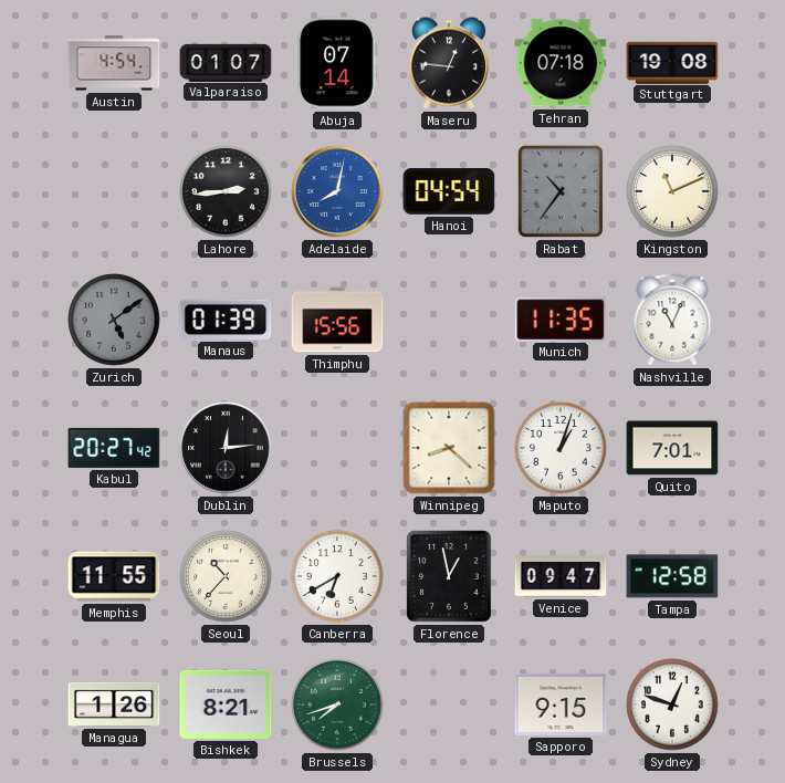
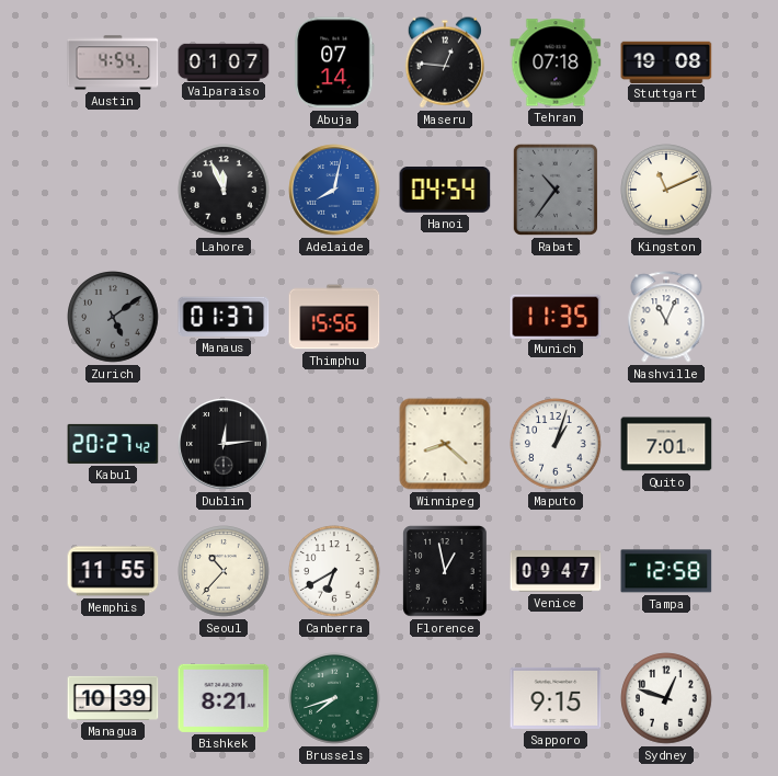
Lahore: 2:44 -> 11:56 (224, 190)
Manaus: 01:39 -> 01:37 (224, 317)
Managua: 1:26 -> 10:39 (113, 698)
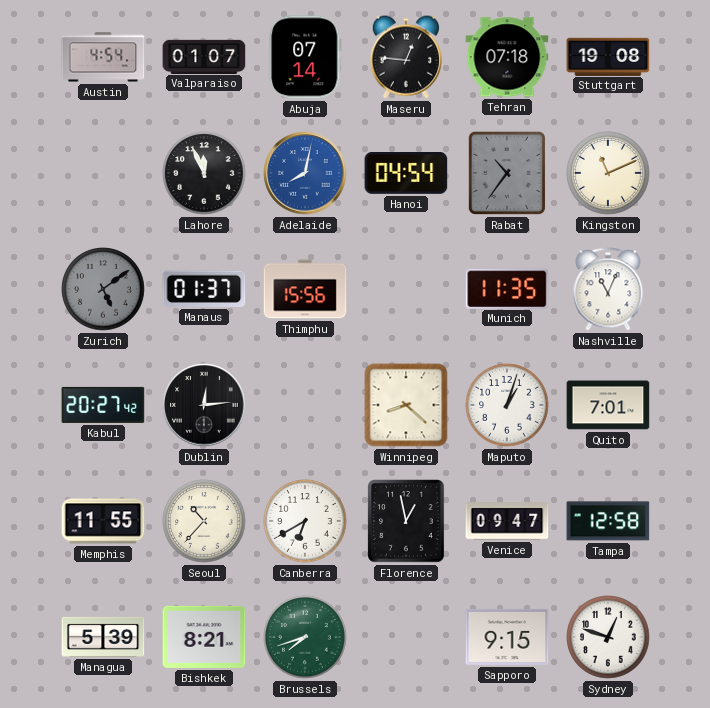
Managua: 10:39 -> 5:39 (103, 637)
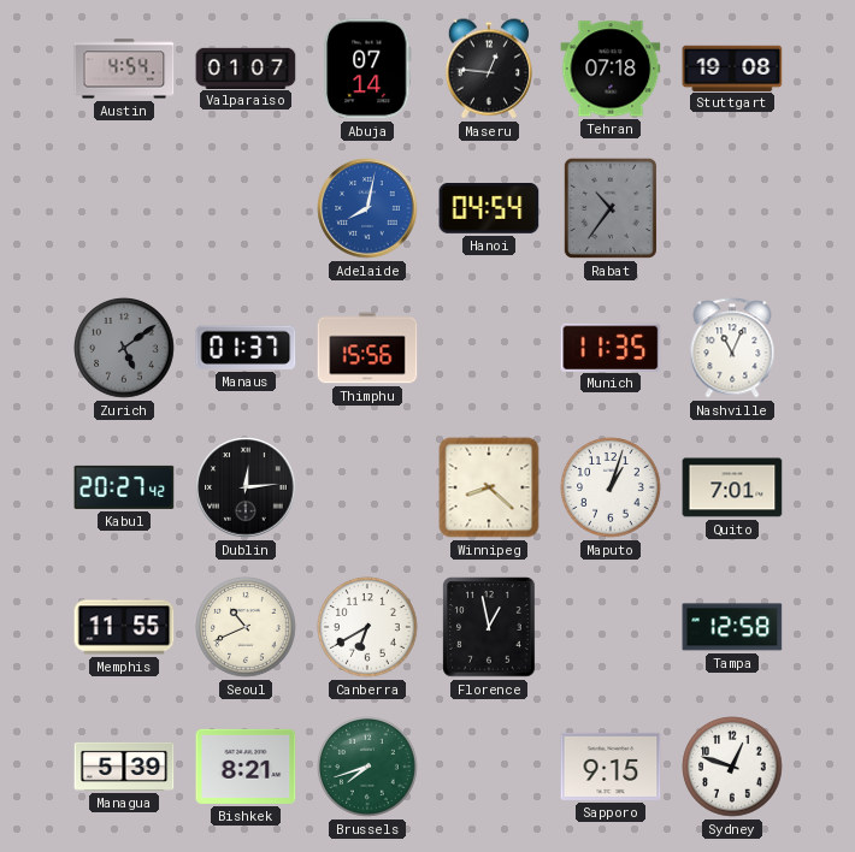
Lahore: 11:56 -> none (204, 173)
Kingston: 11:11 -> none (608, 173)
Seoul: 10:37 -> 10:41 (246, 627)
Venice: 09:47 -> none (507, 521)
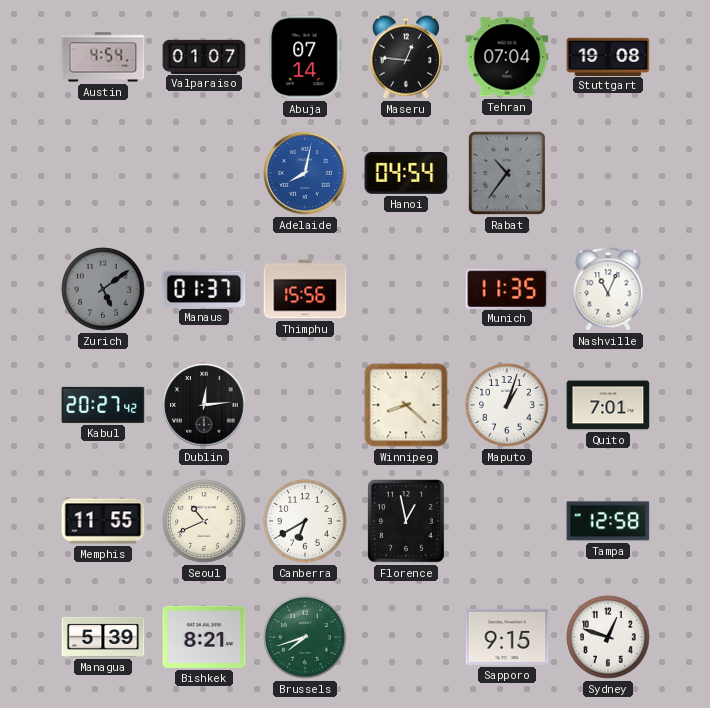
Tehran: 07:18 -> 07:04 (507, 57)
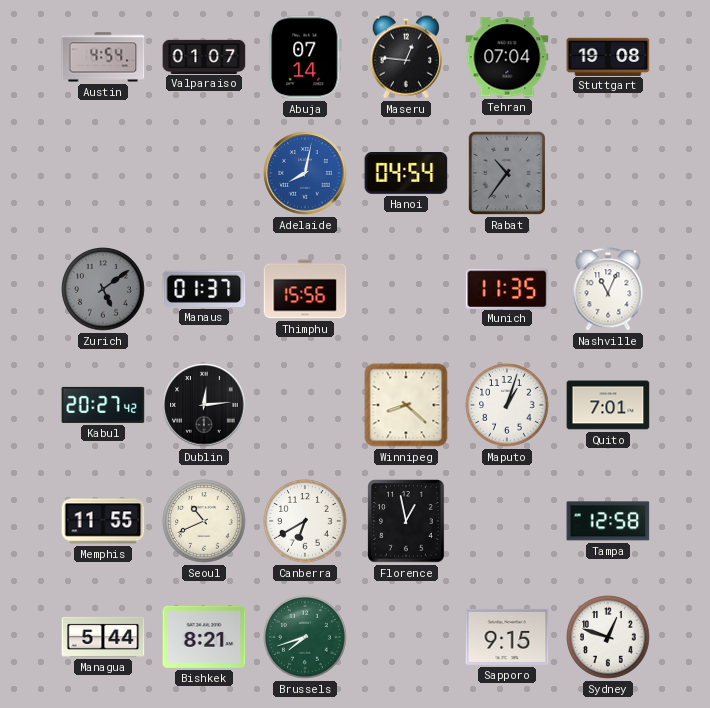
Managua: 5:39 -> 5:44 (103, 637)
